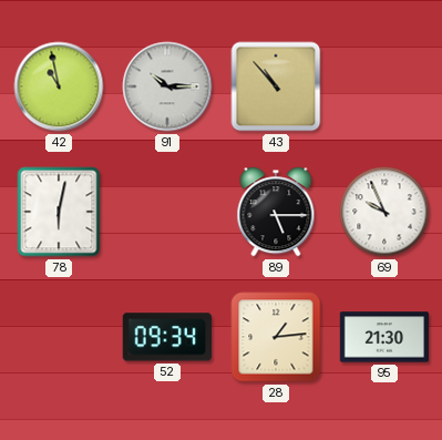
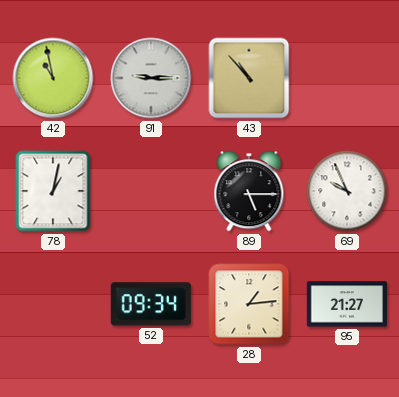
91: 10:15 -> 9:15 (151, 78)
78: 6:02 -> 1:02 (53, 191)
95: 21:30 -> 21:27 (347, 304)
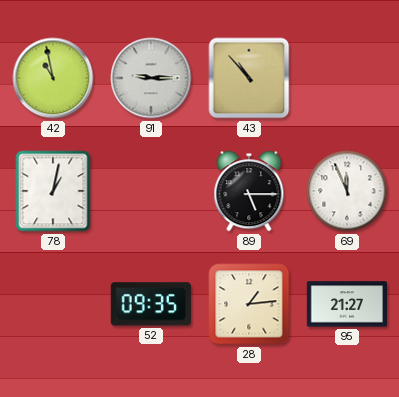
69: 9:56 -> 11:56 (347, 191)
52: 09:34 -> 09:35 (151, 304)
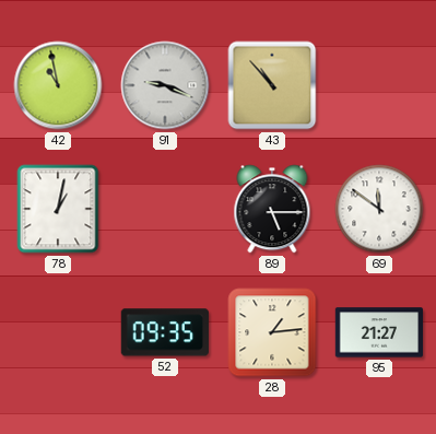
91: 9:15 -> 9:19 (165, 85)
69: 11:56 -> 11:51 (379, 209)
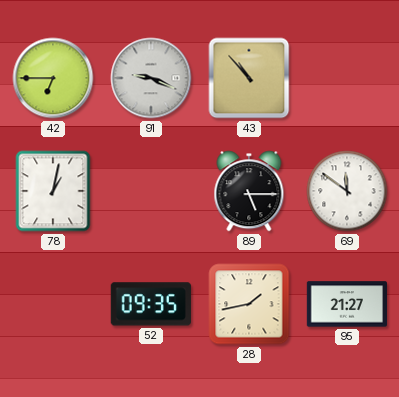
42: 10:58 -> 6:45 (53, 78)
28: 1:14 -> 1:43 (249, 304)
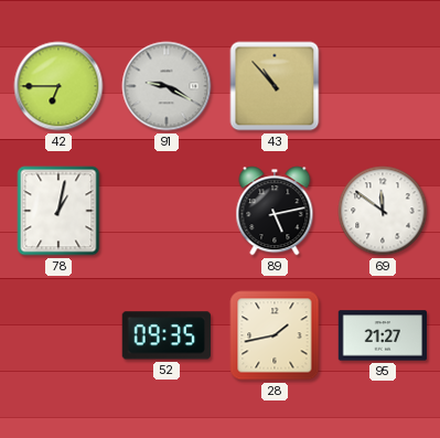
91: 9:19 -> 9:20 (167, 86)
89: 5:15 -> 5:13 (275, 211)
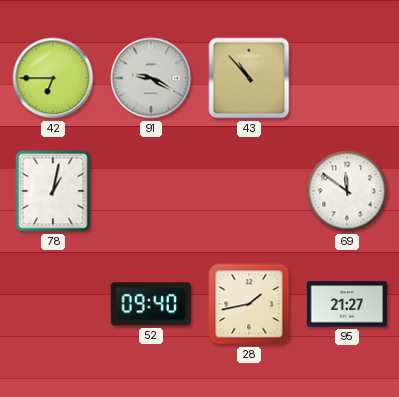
89: 5:13 -> none (275, 211)
52: 09:35 -> 09:40 (151, 304)
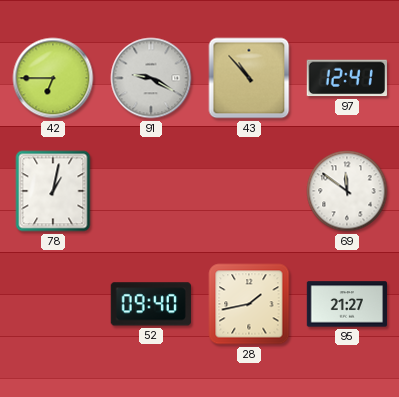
97: none -> 12:41 (347, 78)
